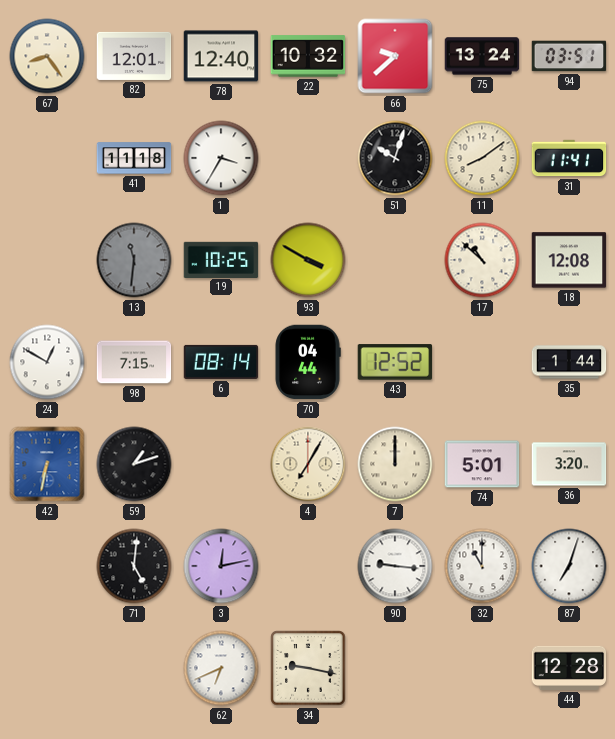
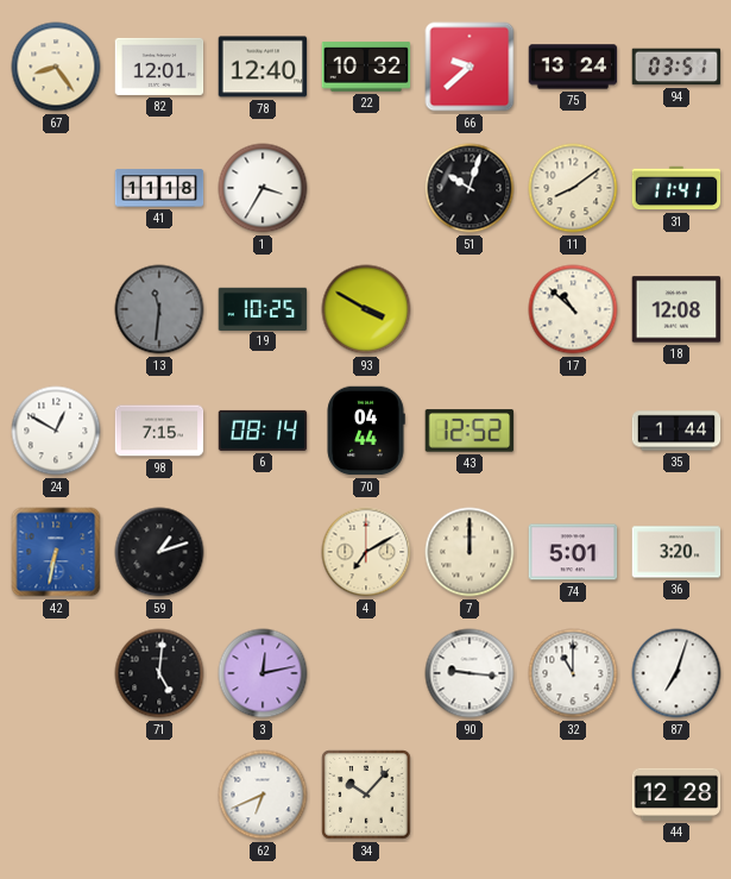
4: 7:05 -> 7:10 (366, 552)
34: 9:17 -> 10:07 (366, 795)
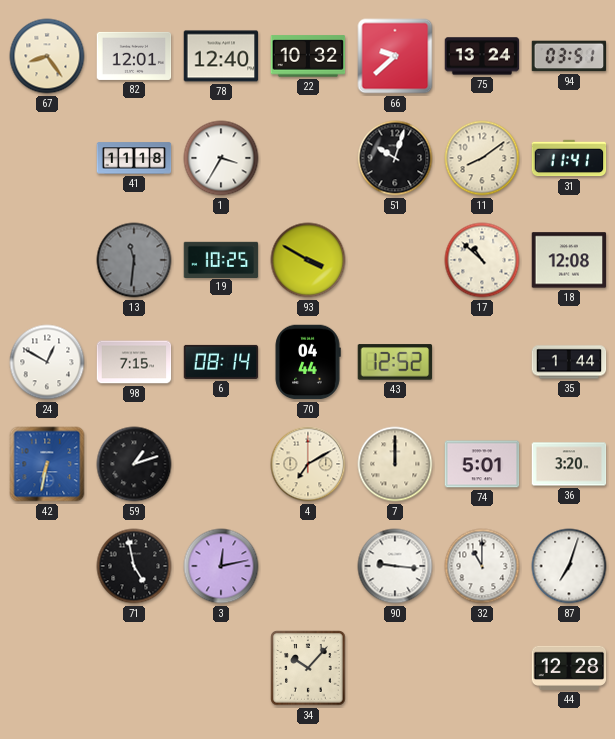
71: 5:01 -> 4:58 (134, 566)
62: 6:41 -> none (263, 795)
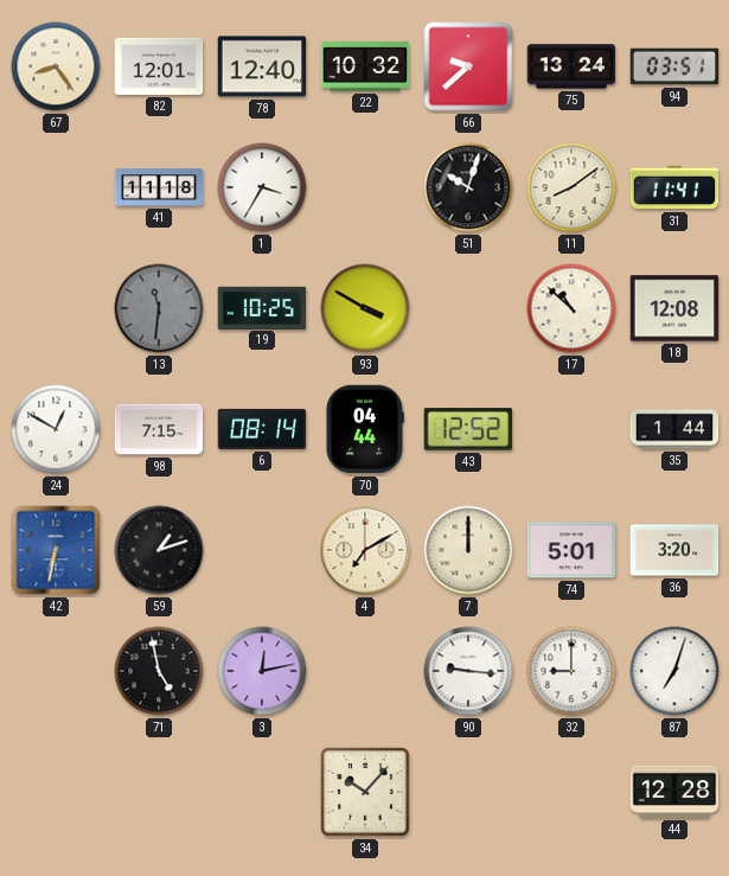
32: 11:00 -> 9:00 (571, 671)
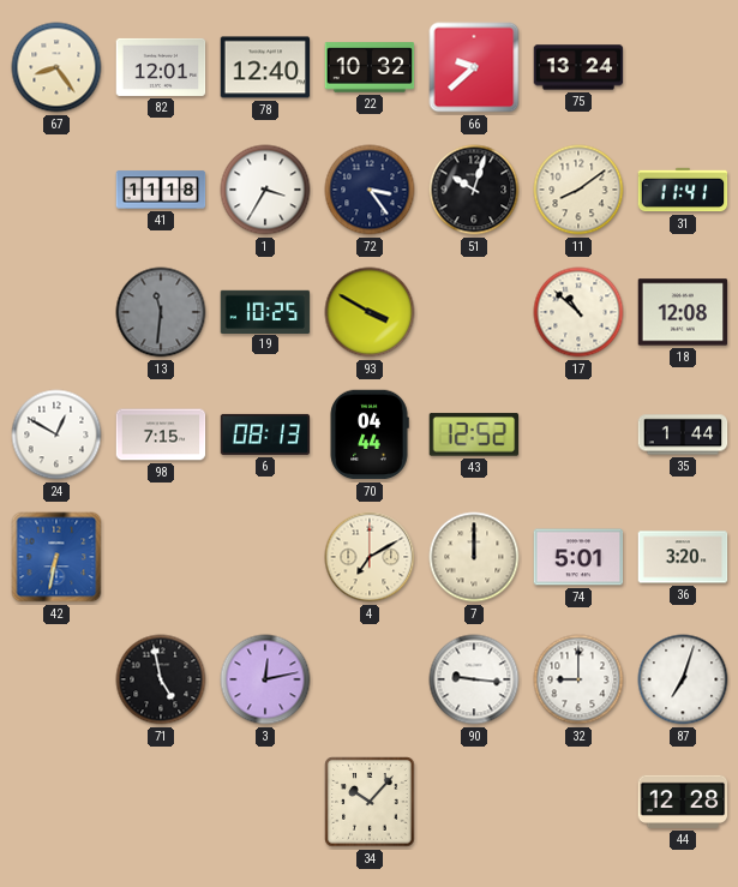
94: 03:51 -> none (674, 66)
72: none -> 3:24 (370, 190)
6: 08:14 -> 08:13 (265, 434)
59: 1:12 -> none (159, 550)
